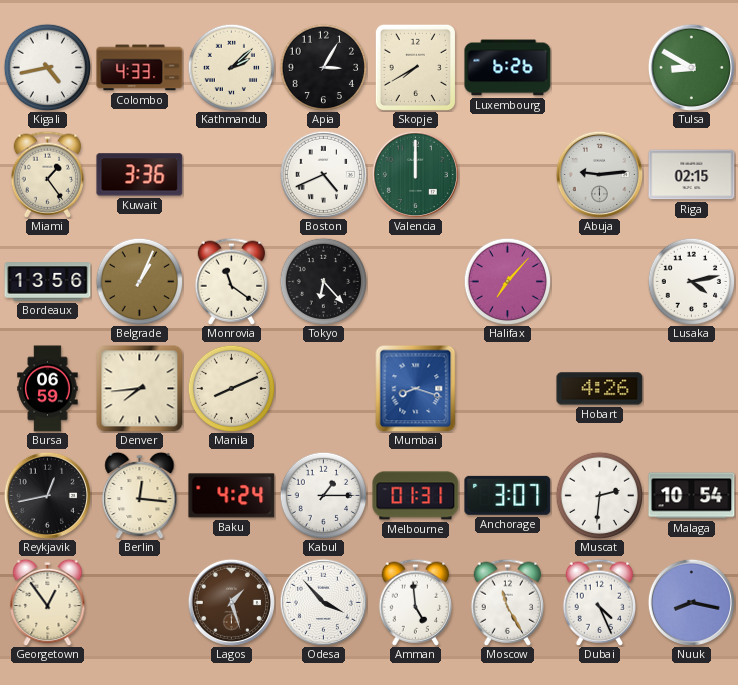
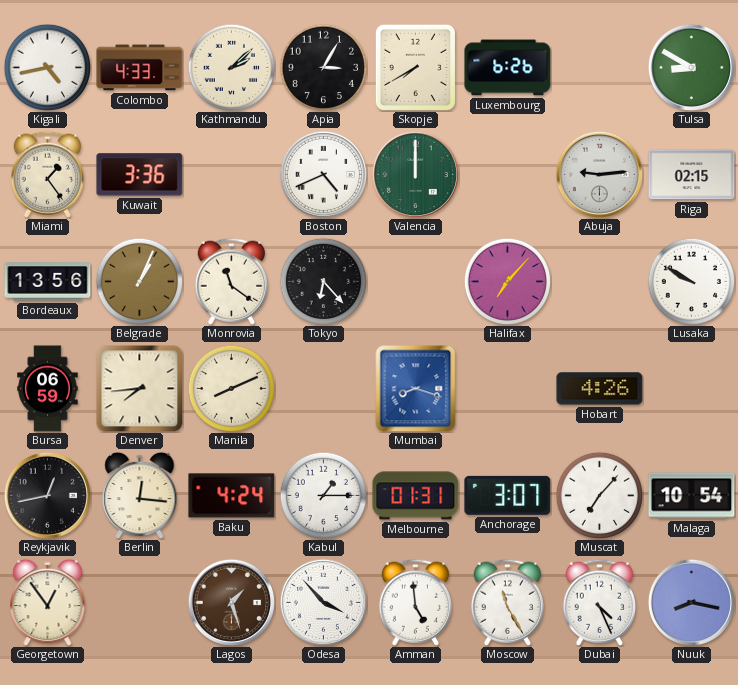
Lusaka: 4:13 -> 9:50 (691, 281)
Muscat: 2:31 -> 7:07 (599, 495)
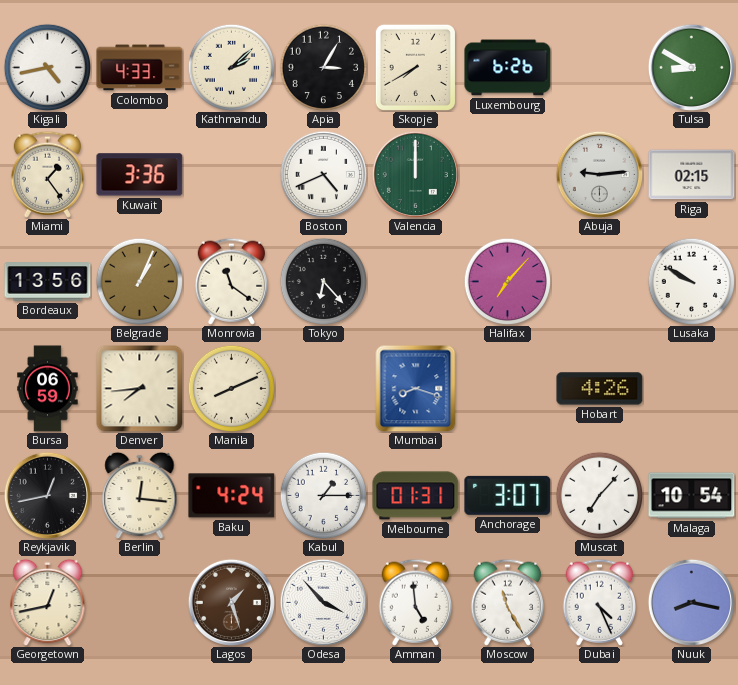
Georgetown: 12:54 -> 12:43 (48, 602)
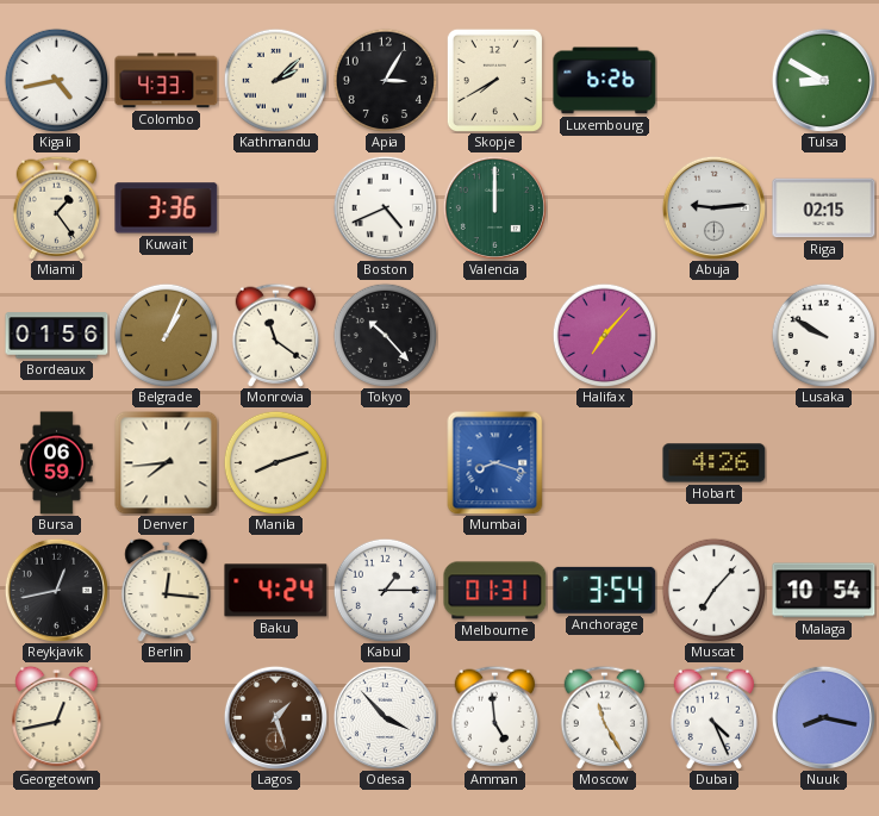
Bordeaux: 13:56 -> 01:56 (57, 336)
Tokyo: 6:23 -> 10:23 (385, 335)
Manila: 8:11 -> 8:12 (275, 462)
Anchorage: 3:07 -> 3:54 (605, 590)
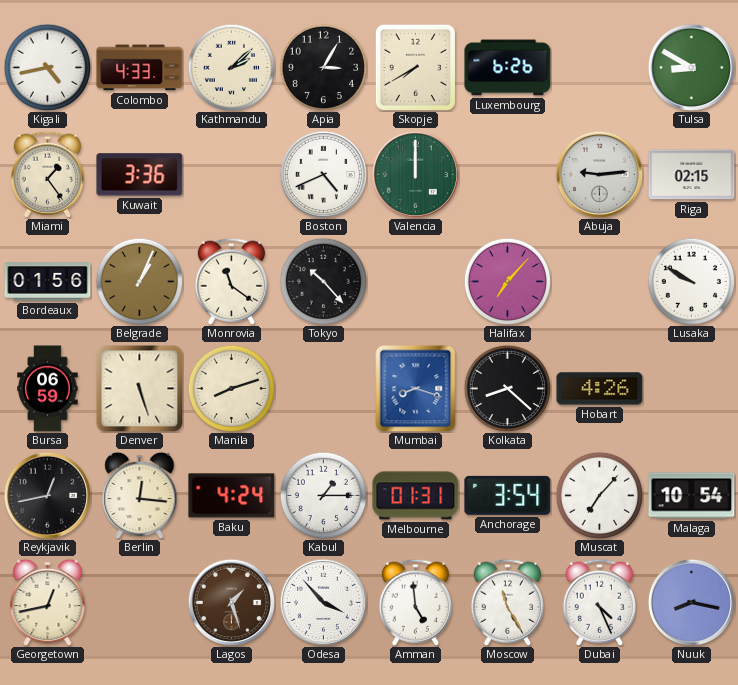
Denver: 7:44 -> 5:27 (140, 389)
Kolkata: none -> 8:22 (507, 388)
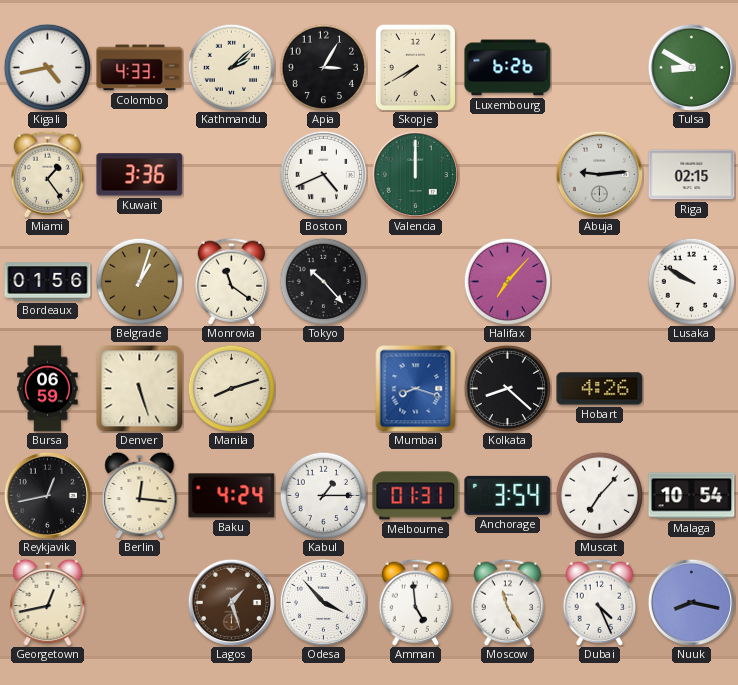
Belgrade: 1:04 -> 1:03 (139, 281)
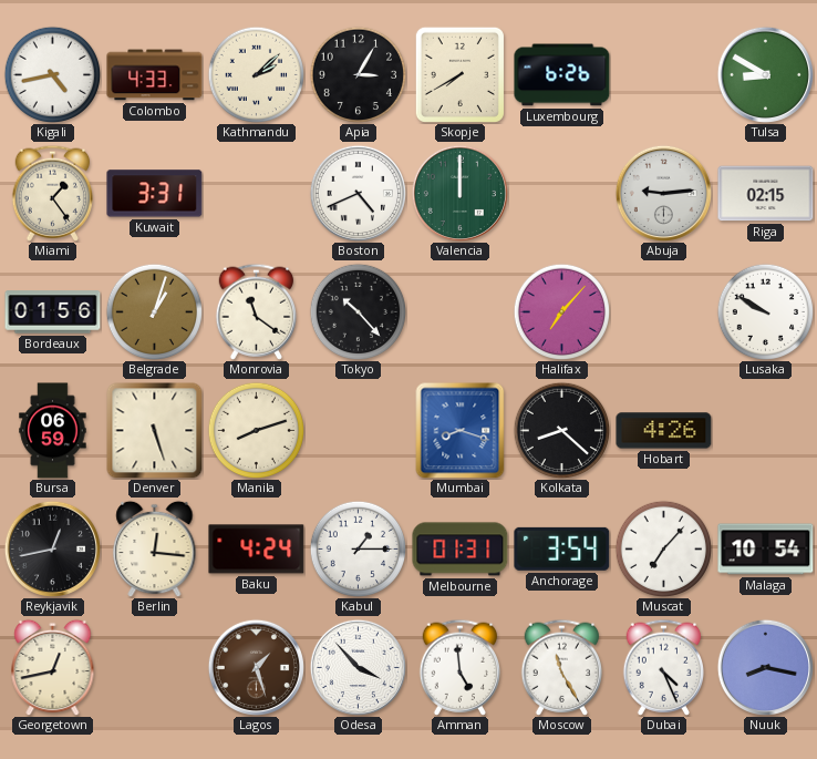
Kuwait: 3:36 -> 3:31 (155, 194)
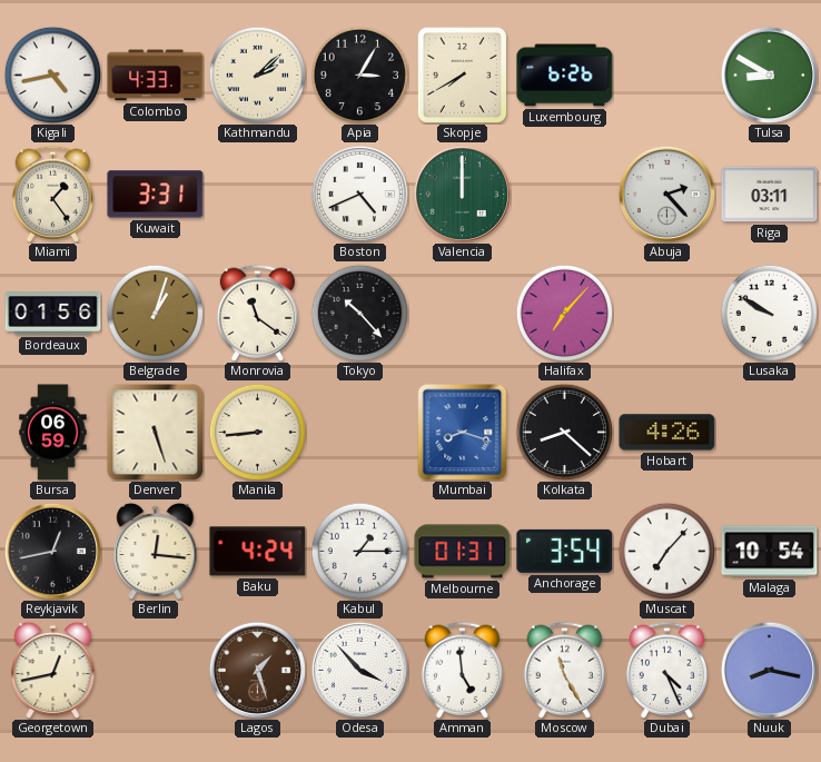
Abuja: 9:14 -> 2:23 (666, 194)
Riga: 02:15 -> 03:11 (770, 195)
Manila: 8:12 -> 8:44 (257, 432)
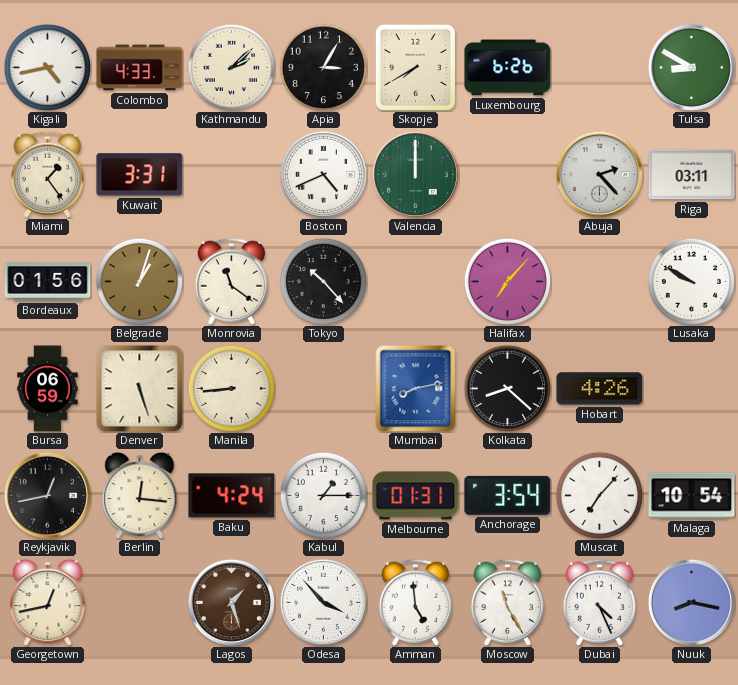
Mumbai: 8:18 -> 8:13 (416, 388)
